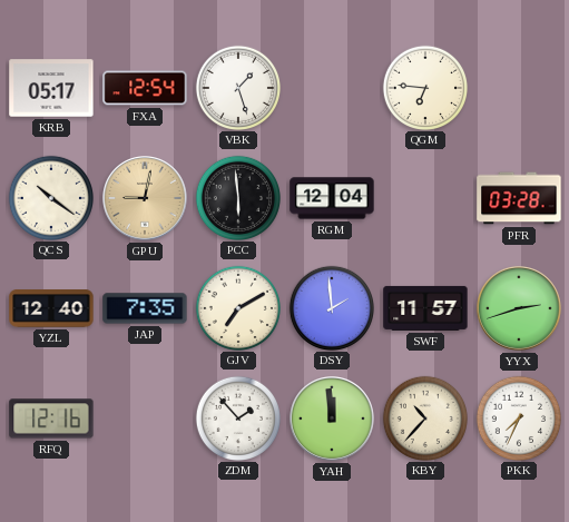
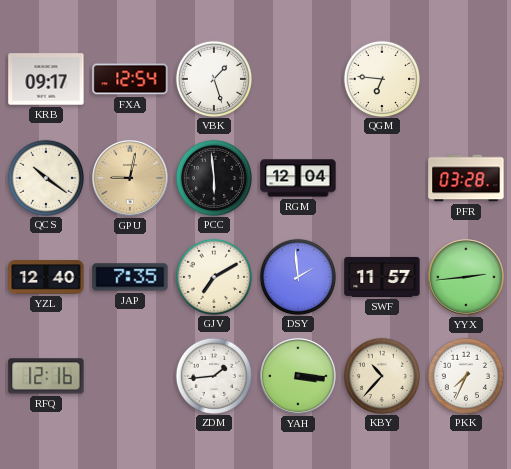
KRB: 05:17 -> 09:17 (46, 79)
YYX: 2:42 -> 2:44 (467, 278)
ZDM: 1:53 -> 1:44 (213, 375)
YAH: 11:59 -> 3:16 (299, 377)
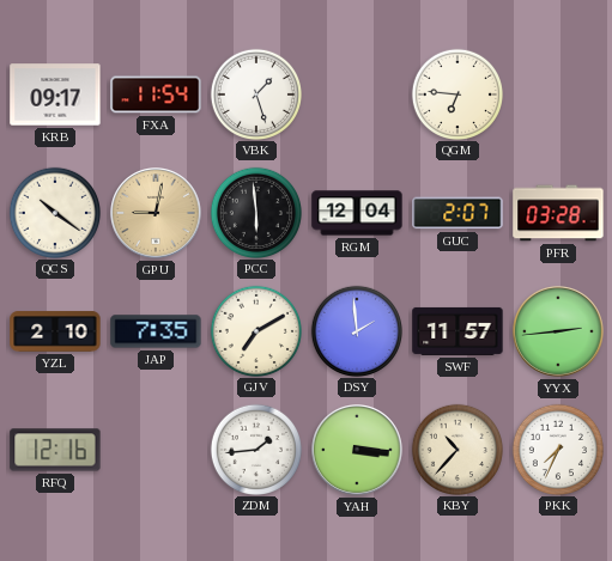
FXA: 12:54 -> 11:54 (156, 94)
GUC: none -> 2:07 (458, 213)
YZL: 12:40 -> 2:10 (55, 331)
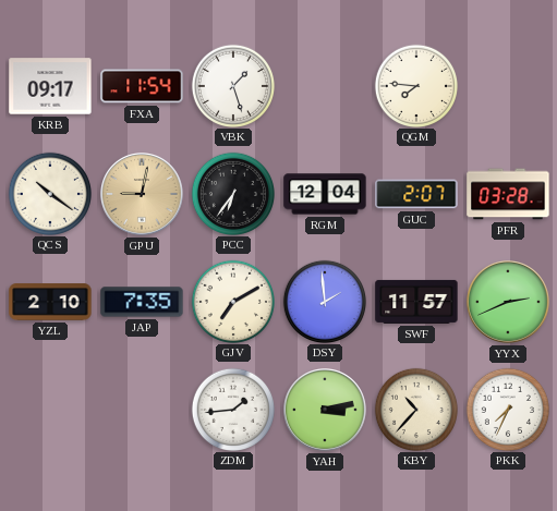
QGM: 6:46 -> 7:46 (415, 85)
PCC: 5:59 -> 6:36 (232, 193)
YYX: 2:44 -> 2:41 (509, 303)
RFQ: 12:16 -> none (55, 450)
YAH: 3:16 -> 3:13 (326, 411)
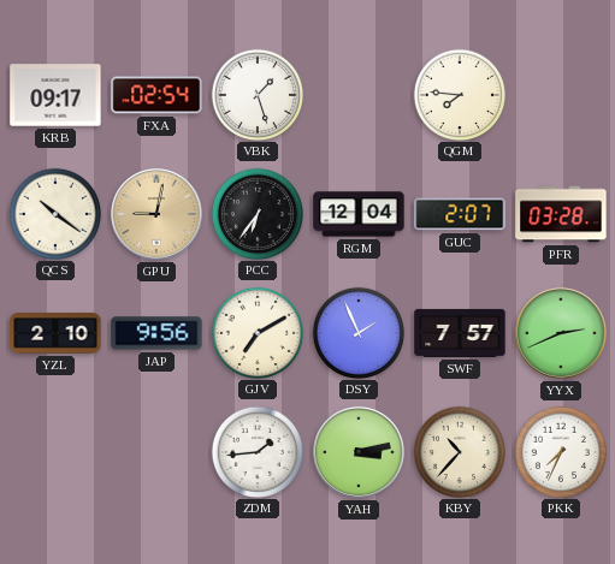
FXA: 11:54 -> 02:54 (156, 95)
JAP: 7:35 -> 9:56 (156, 333)
DSY: 1:59 -> 1:56 (357, 332)
SWF: 11:57 -> 7:57 (460, 333)
